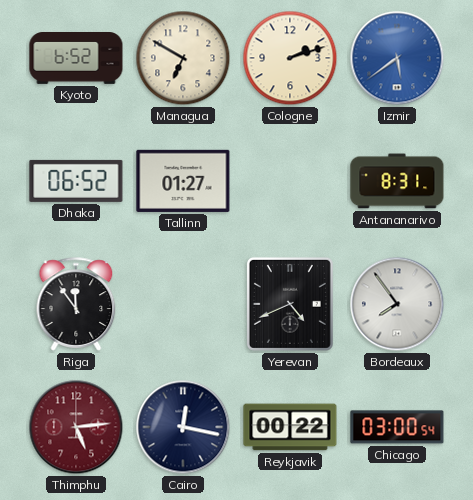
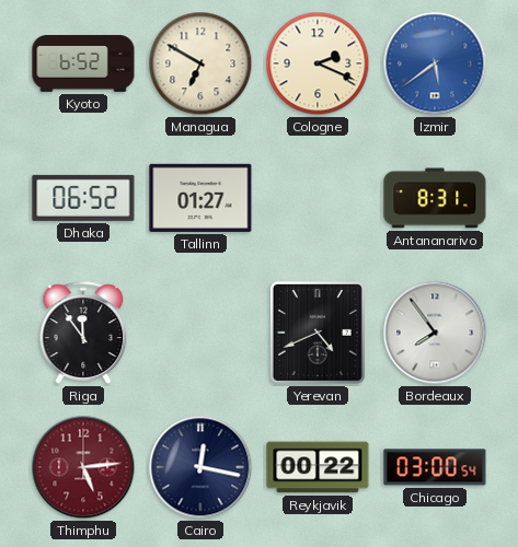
Cologne: 2:12 -> 2:19 (318, 63)
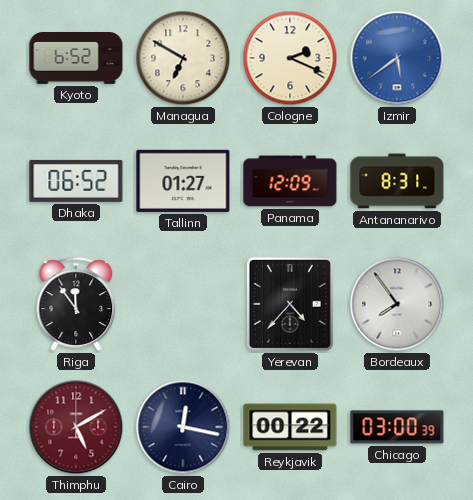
Panama: none -> 12:09 (290, 181)
Yerevan: 4:41 -> 4:37 (290, 304)
Thimphu: 5:14 -> 5:10 (76, 427)
Chicago: 03:00:54 -> 03:00:39 (397, 427)
